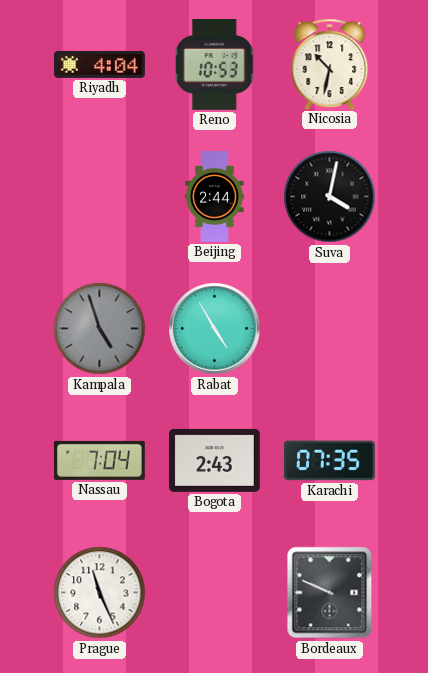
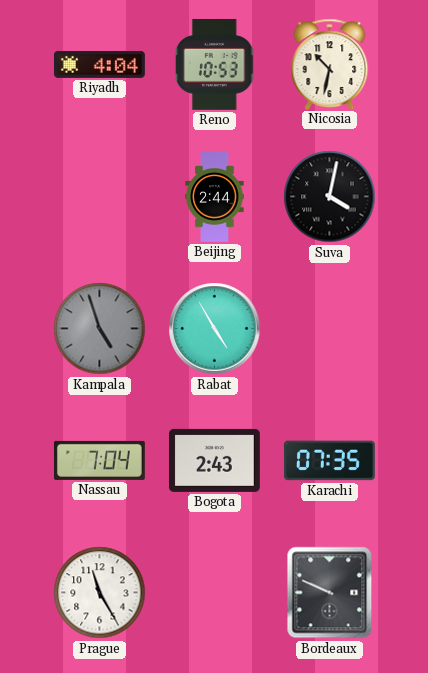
Prague: 11:26 -> 11:25 (100, 593)
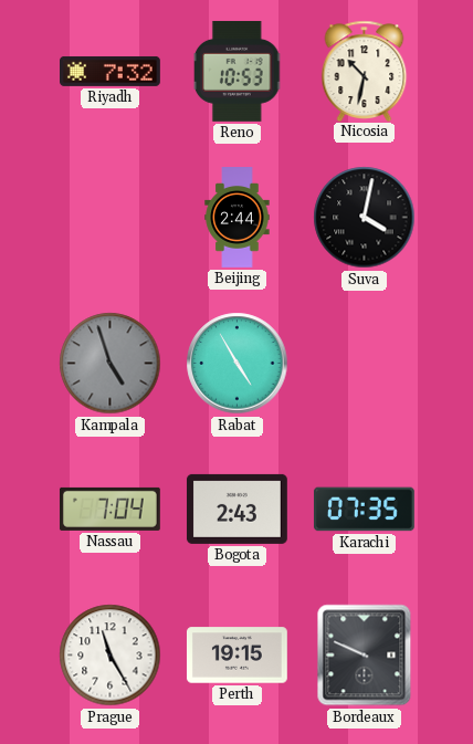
Riyadh: 4:04 -> 7:32 (111, 71)
Perth: none -> 19:15 (236, 656)
